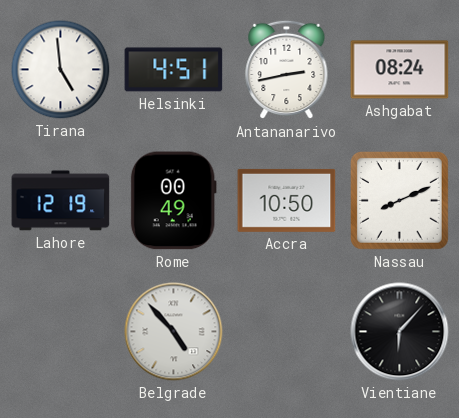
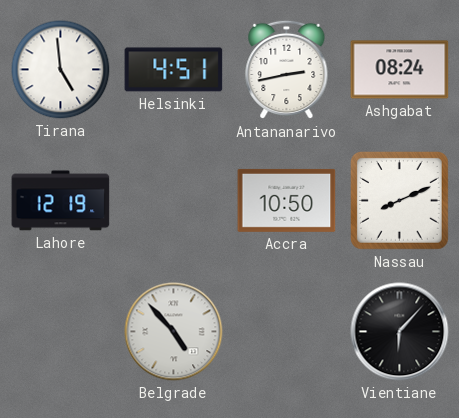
Rome: 00:49 -> none (173, 201)
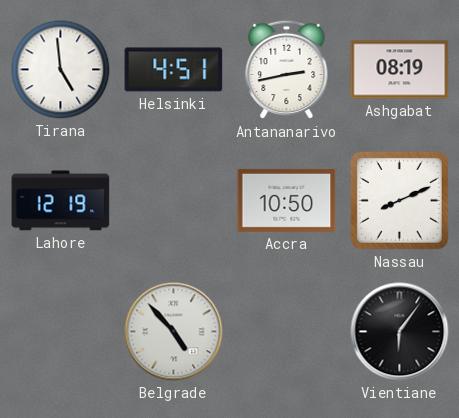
Ashgabat: 08:24 -> 08:19 (400, 70)
Vientiane: 6:07 -> 6:06 (400, 332)
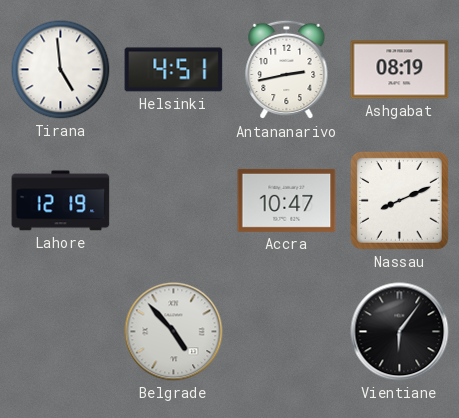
Accra: 10:50 -> 10:47 (287, 200)
